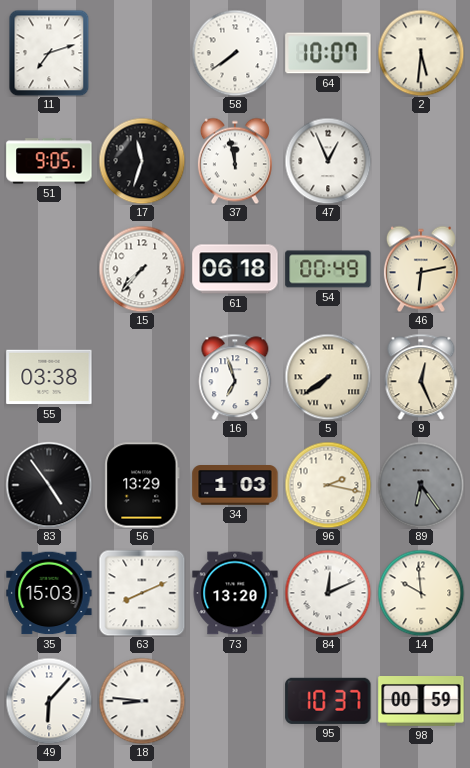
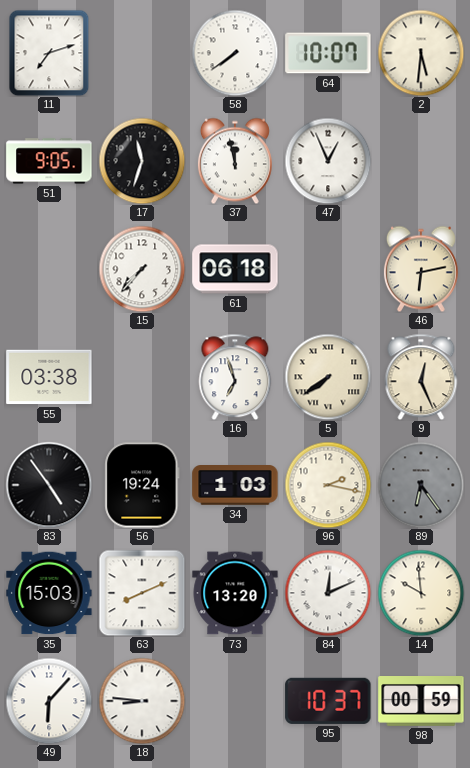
54: 00:49 -> none (328, 269)
56: 13:29 -> 19:24 (142, 485)
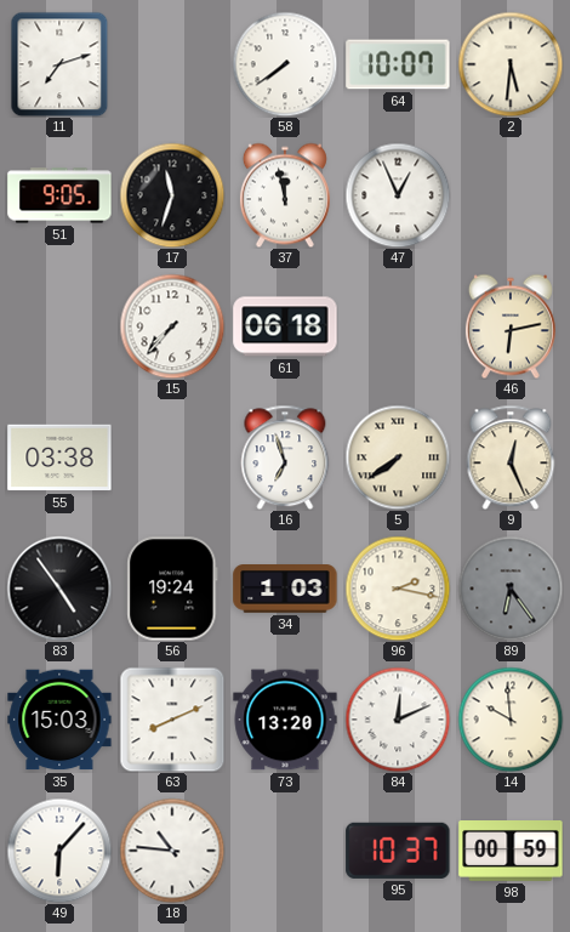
18: 8:46 -> 10:46 (172, 851)
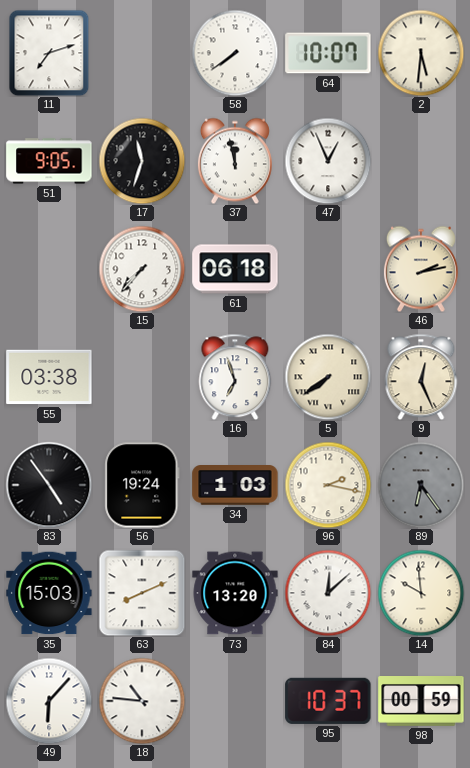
46: 6:13 -> 2:13 (421, 269)
84: 12:11 -> 12:08 (328, 593)
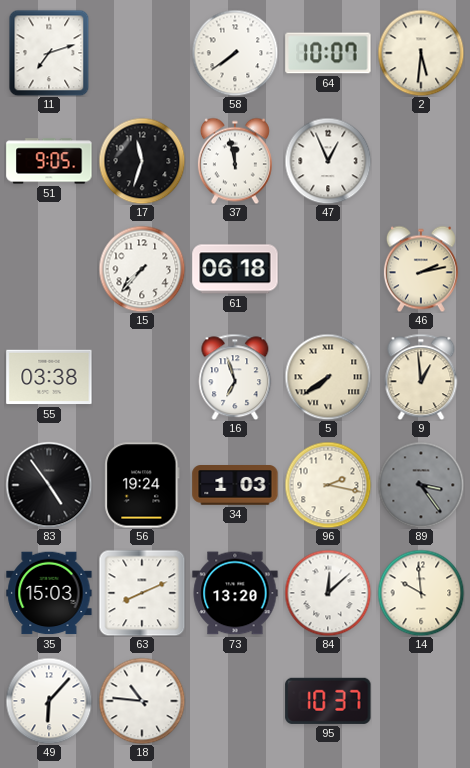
9: 12:26 -> 12:59 (421, 377)
89: 6:24 -> 3:24 (421, 485)
98: 00:59 -> none (421, 702)
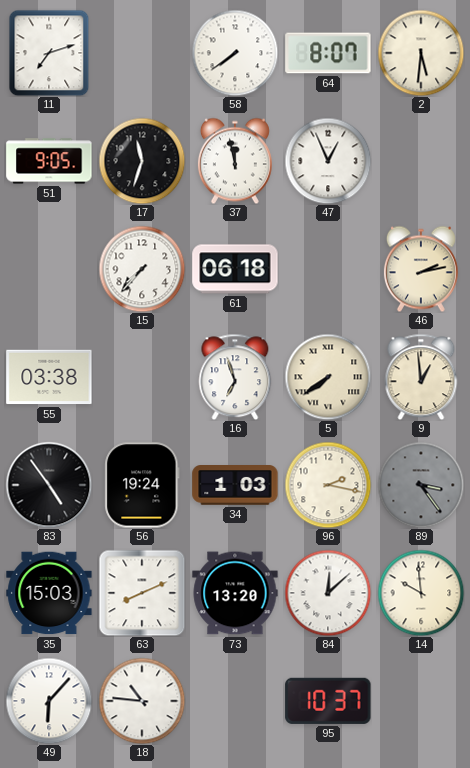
64: 10:07 -> 8:07 (328, 53)
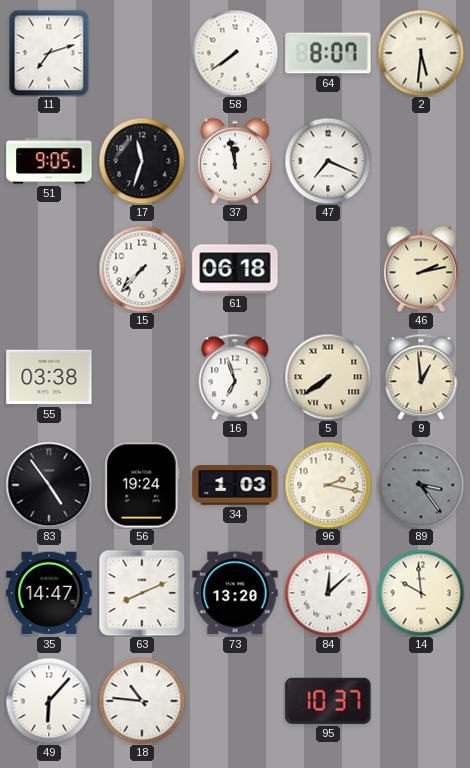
47: 12:56 -> 7:19 (328, 161)
35: 15:03 -> 14:47 (49, 593)
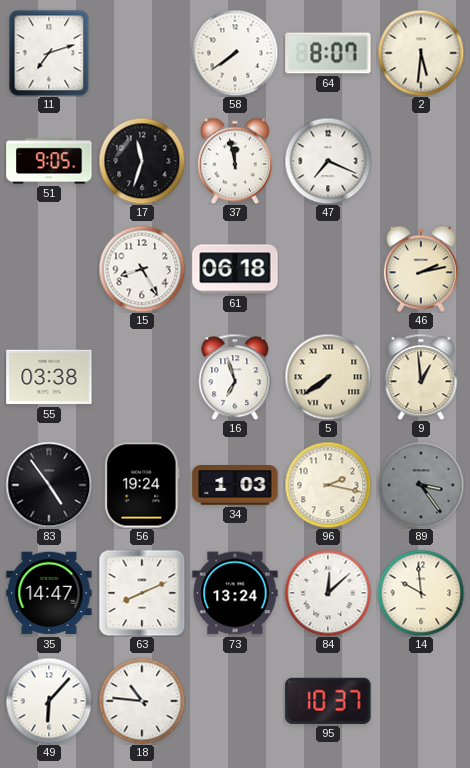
15: 7:37 -> 8:25 (142, 269)
73: 13:20 -> 13:24 (235, 593)
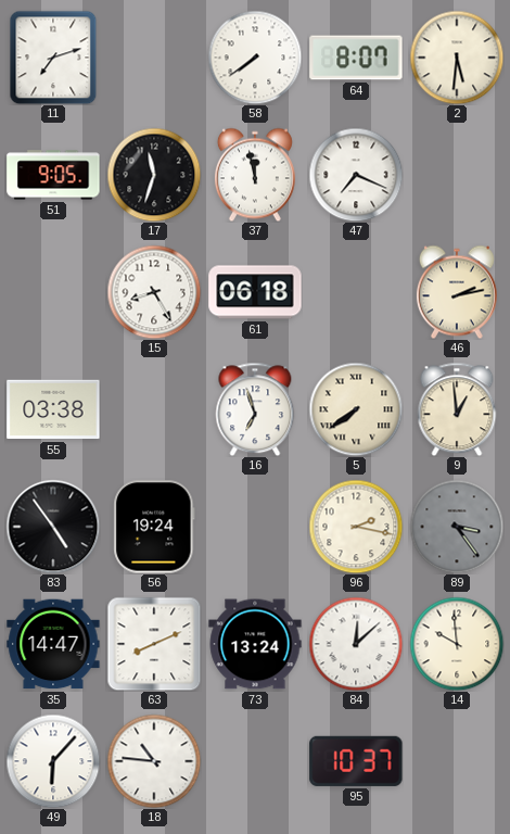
34: 1:03 -> none (235, 486)
